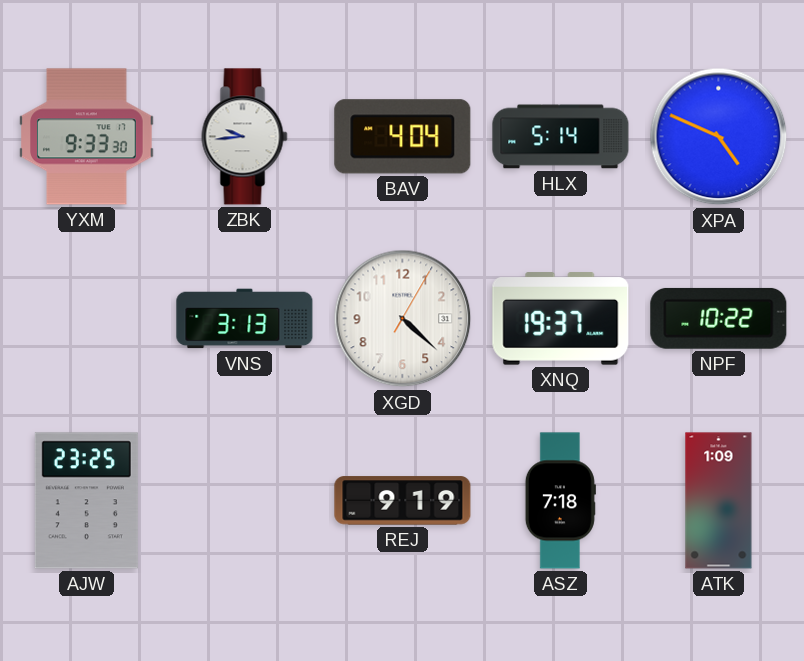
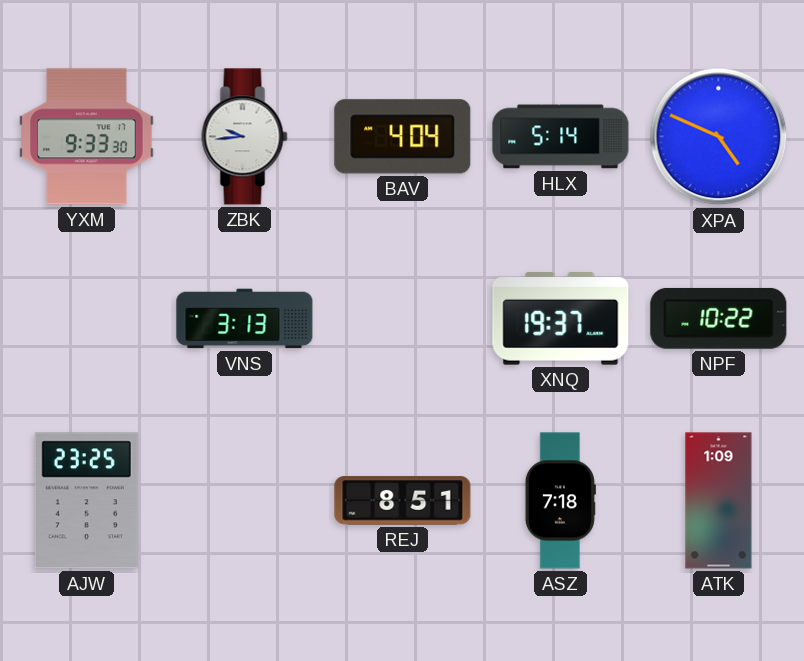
XGD: 4:22 -> none (403, 319)
REJ: 9:19 -> 8:51 (403, 501)
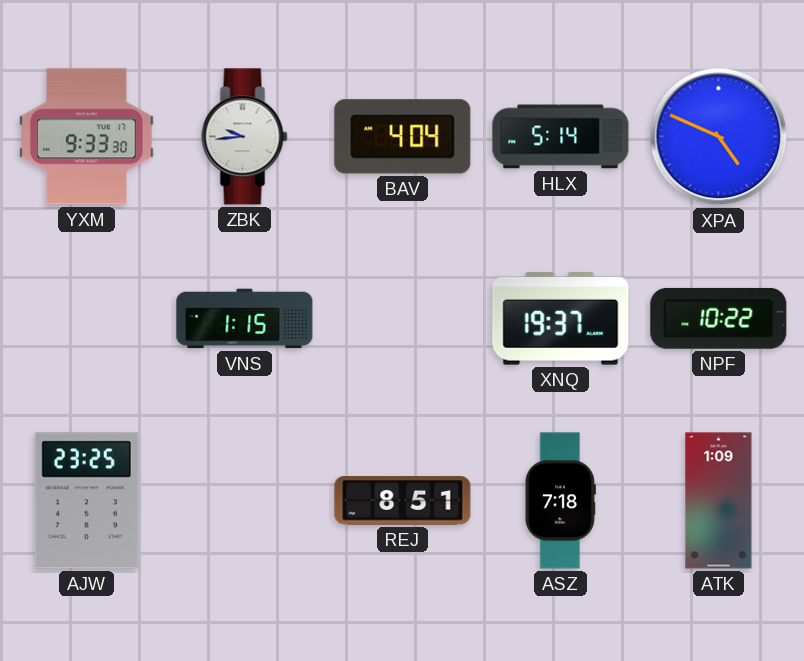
VNS: 3:13 -> 1:15 (245, 319)
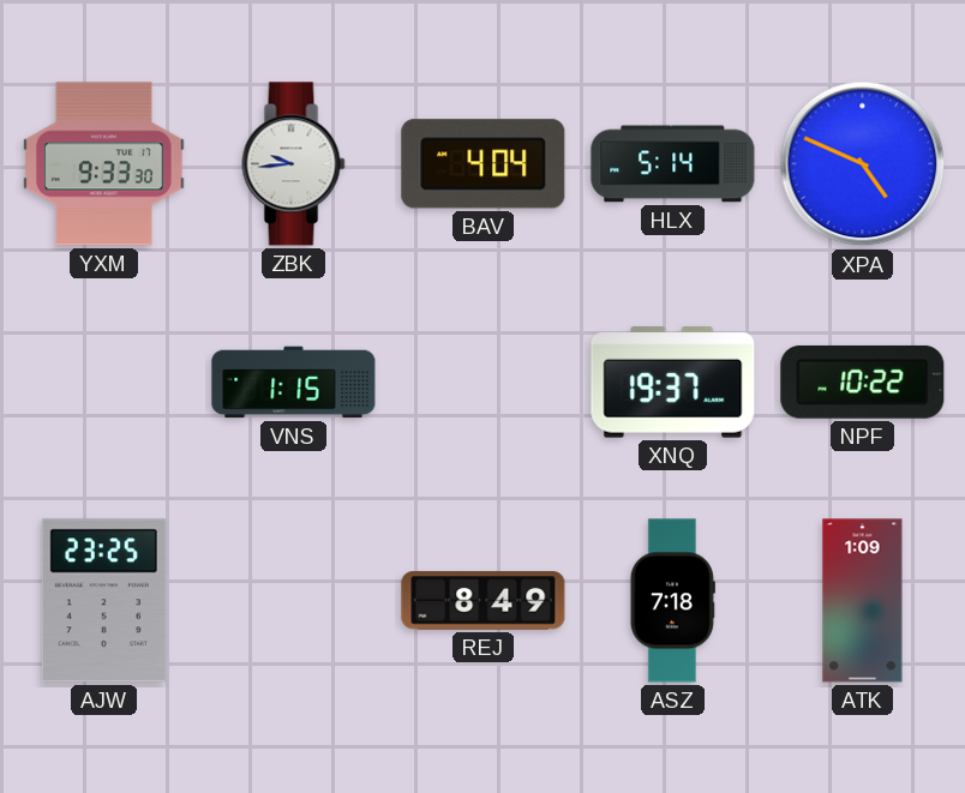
REJ: 8:51 -> 8:49 (484, 601)
